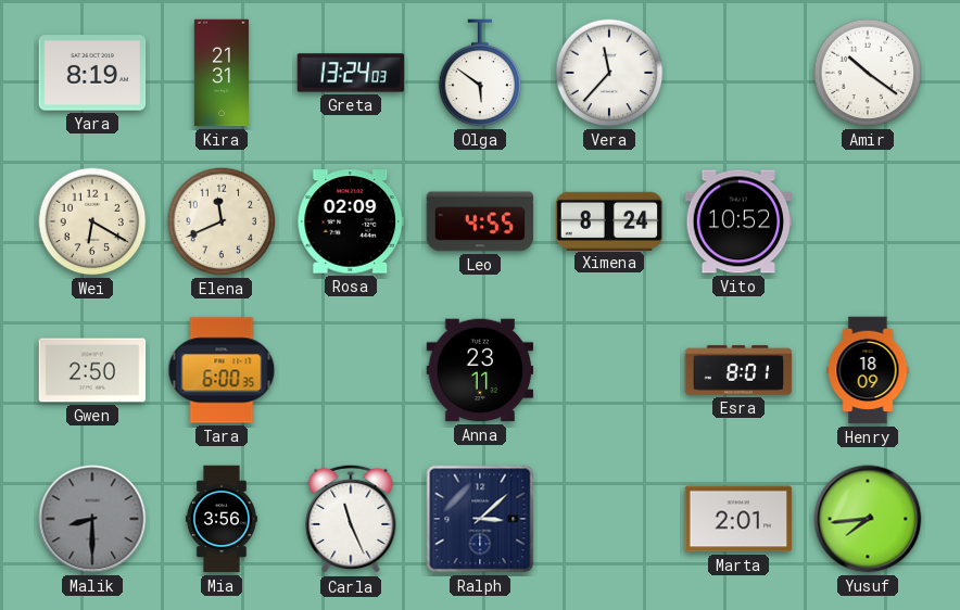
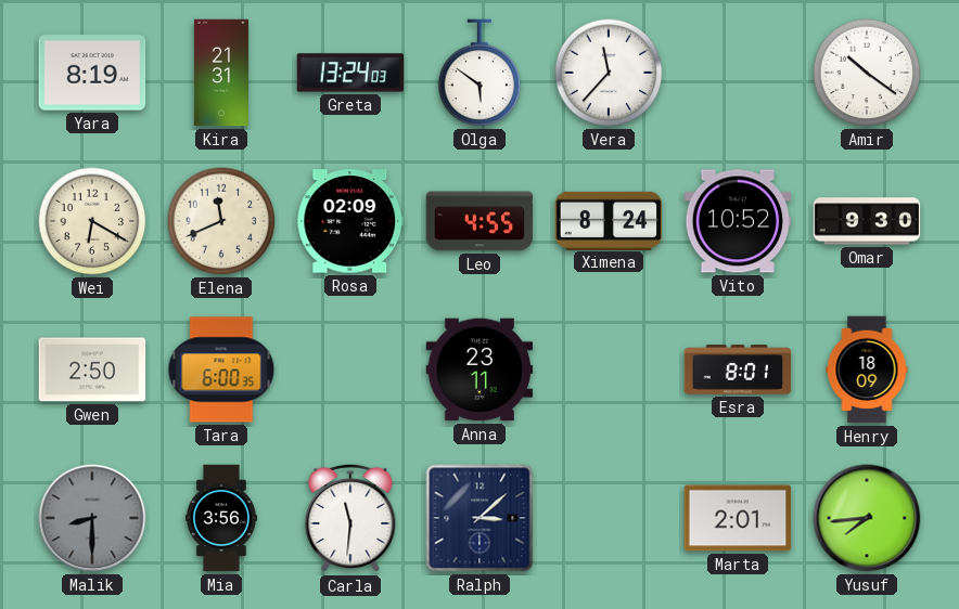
Omar: none -> 9:30 (867, 221)
Carla: 11:26 -> 11:31 (350, 518)
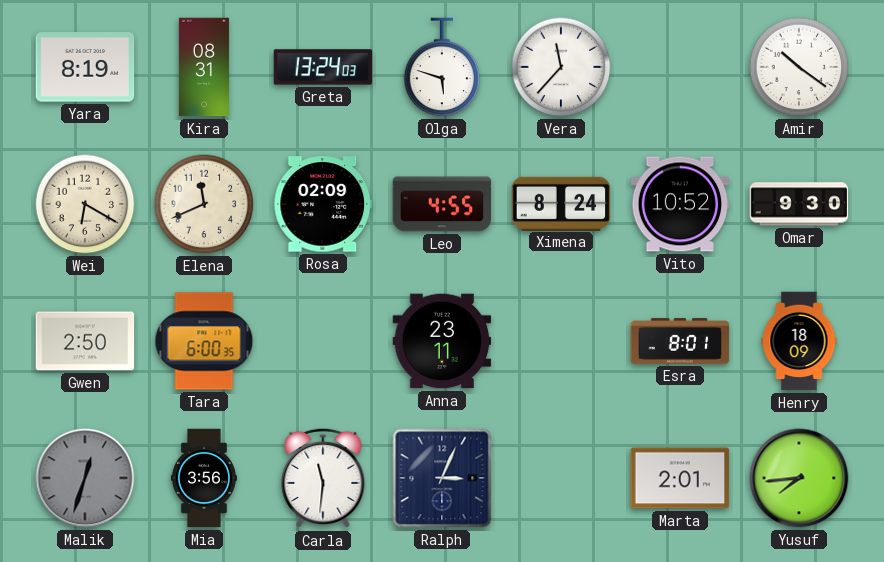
Kira: 21:31 -> 08:31 (204, 67)
Olga: 5:51 -> 5:48 (442, 67)
Malik: 8:30 -> 12:33 (85, 478)
Ralph: 3:08 -> 3:04 (442, 478)
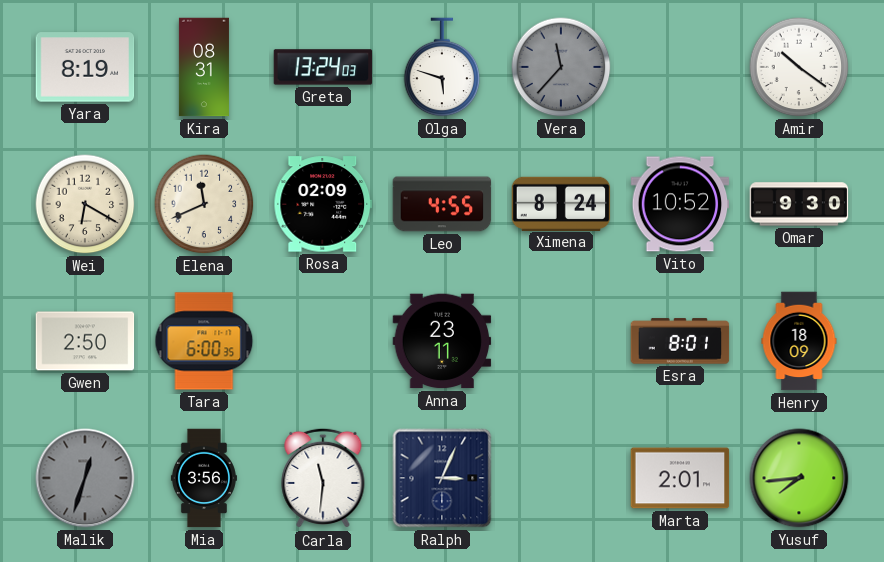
Vera dial: white -> grey (561, 67)
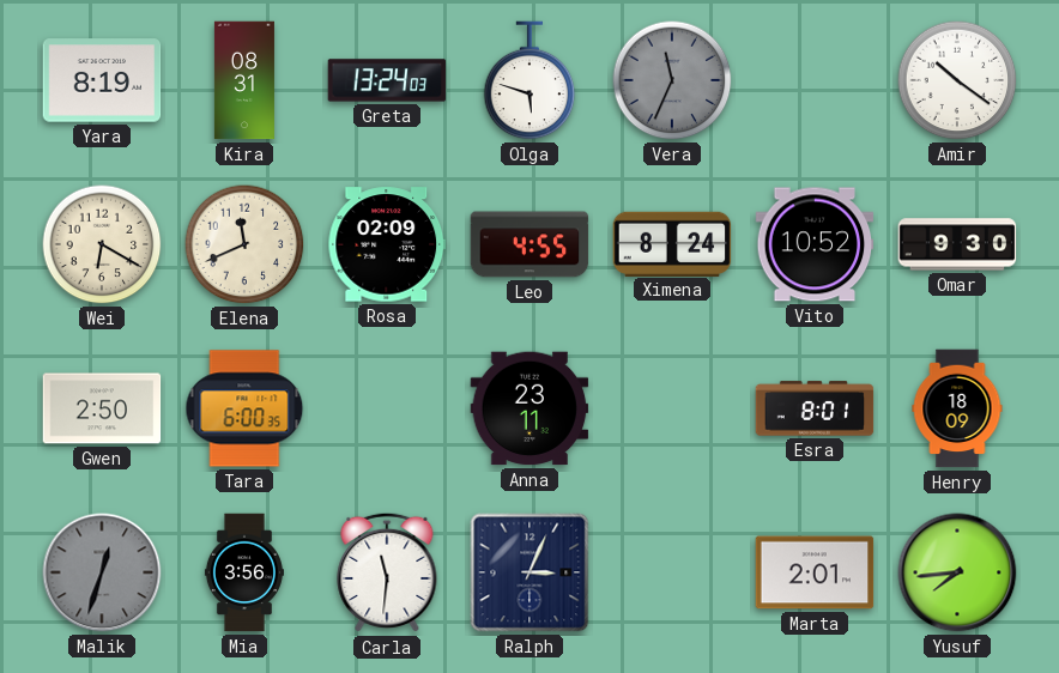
Vera: 11:37 -> 11:34 (672, 80)
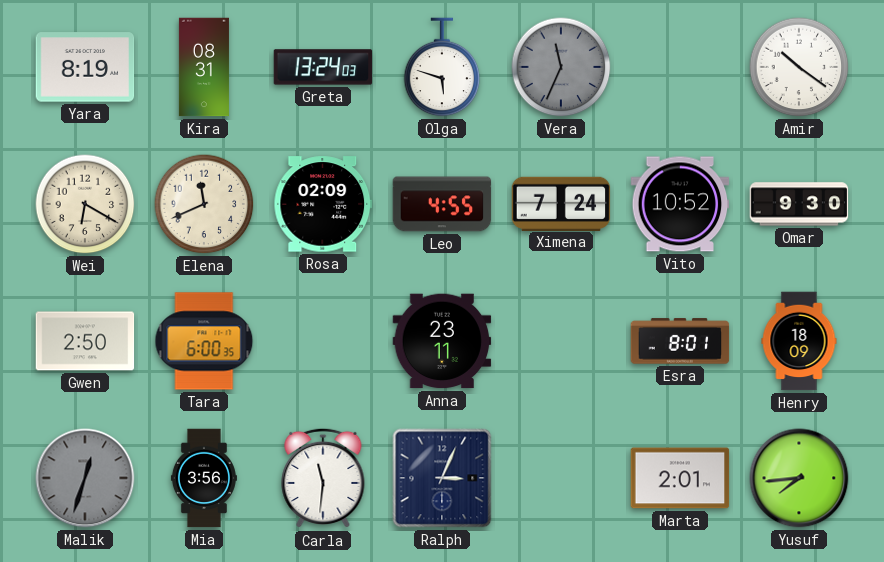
Ximena: 8:24 -> 7:24 (561, 203)
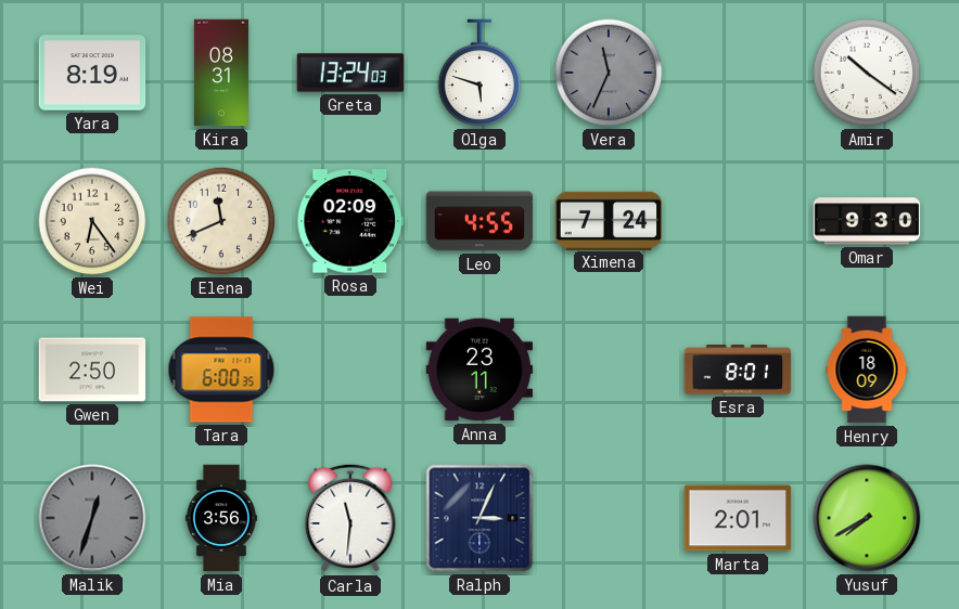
Wei: 6:20 -> 6:24 (92, 221)
Vito: 10:52 -> none (680, 204)
Yusuf: 7:44 -> 7:40 (867, 518)
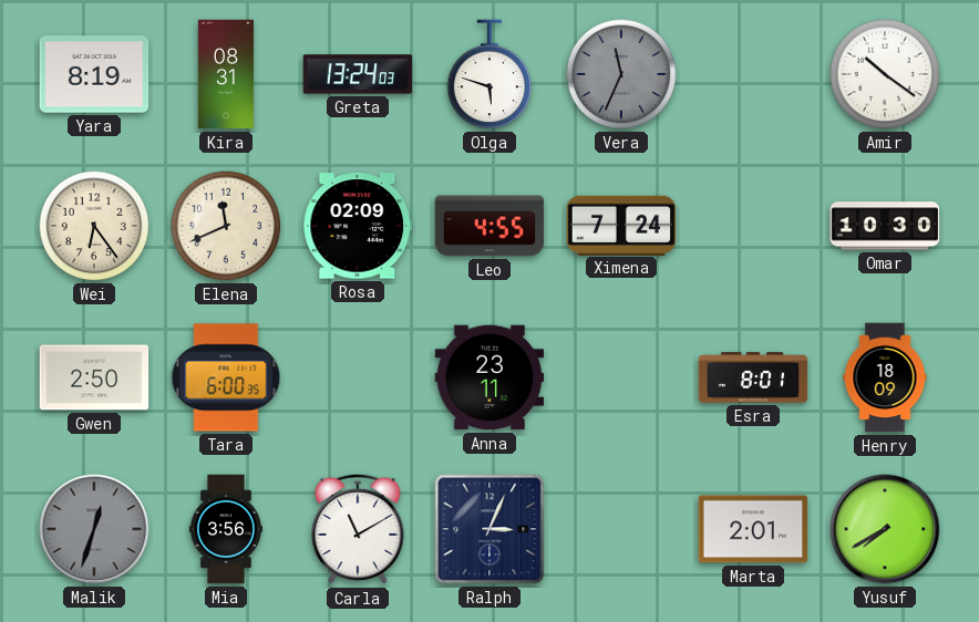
Omar: 9:30 -> 10:30 (885, 226)
Carla: 11:31 -> 11:10 (358, 529)
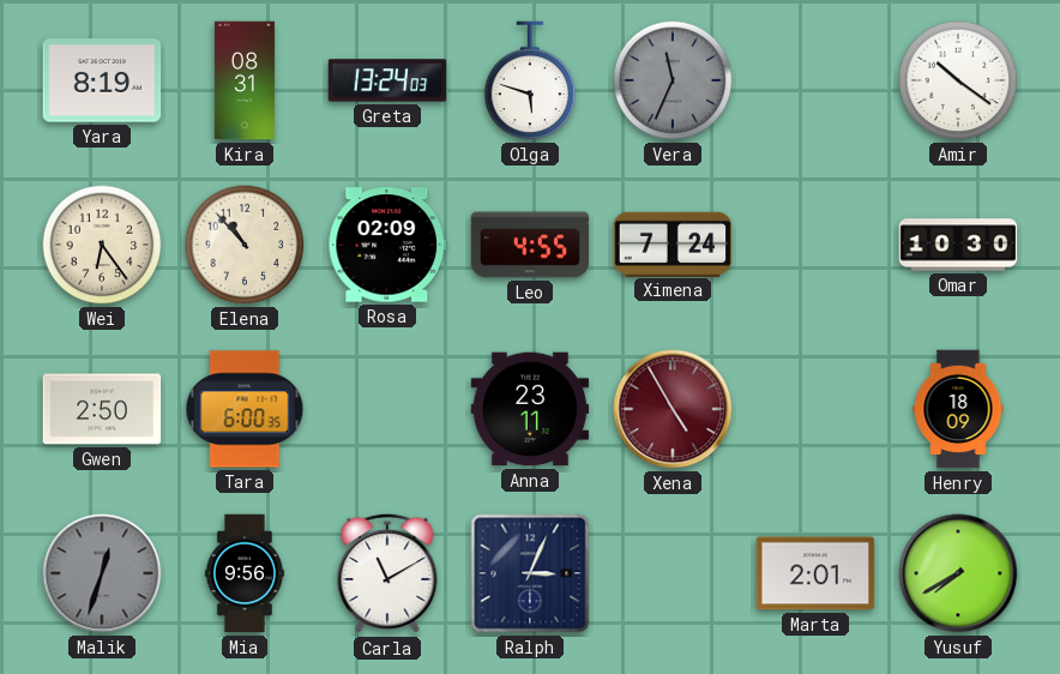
Elena: 11:41 -> 10:53 (245, 245)
Xena: none -> 4:55 (673, 409)
Esra: 8:01 -> none (753, 377)
Mia: 3:56 -> 9:56 (245, 573)
